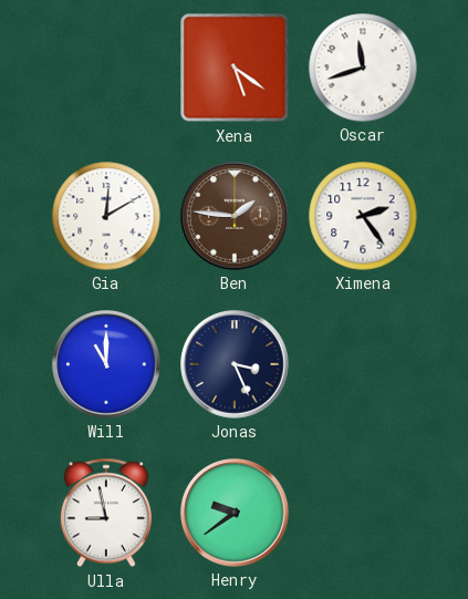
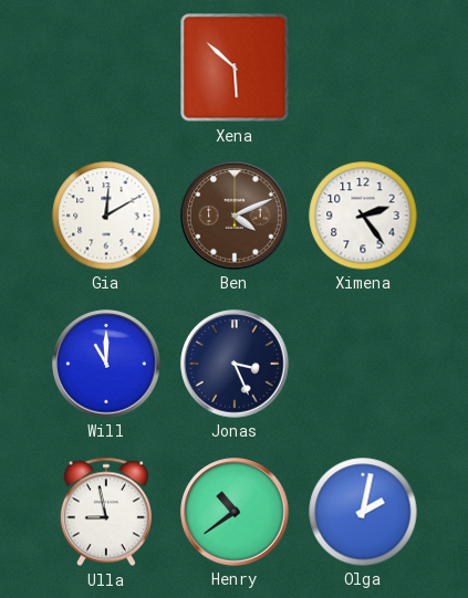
Xena: 5:21 -> 5:52 (235, 67)
Oscar: 11:42 -> none (363, 68)
Ben: 1:46 -> 4:11 (235, 216)
Henry: 9:39 -> 10:39 (235, 512)
Olga: none -> 2:02 (363, 512)
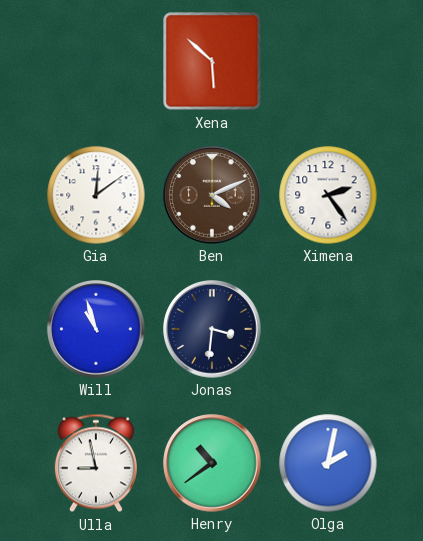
Gia: 12:10 -> 12:09 (96, 195)
Will: 11:00 -> 10:57 (96, 329)
Jonas: 3:26 -> 3:31 (212, 329)
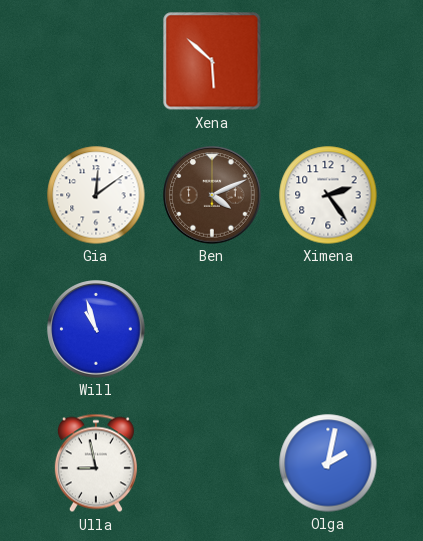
Jonas: 3:31 -> none (212, 329)
Henry: 10:39 -> none (212, 463)
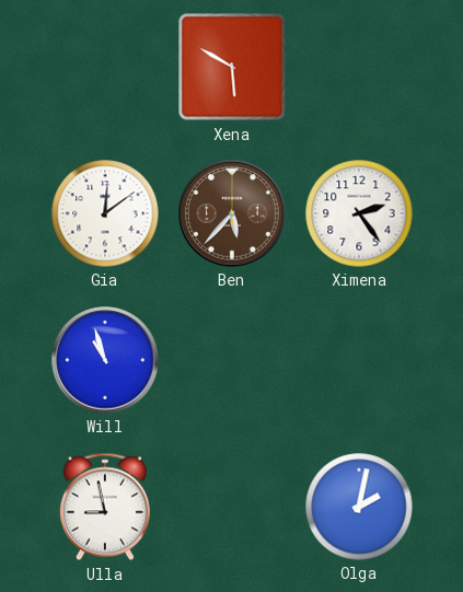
Xena: 5:52 -> 5:50 (232, 67)
Ben: 4:11 -> 5:37 (232, 213)
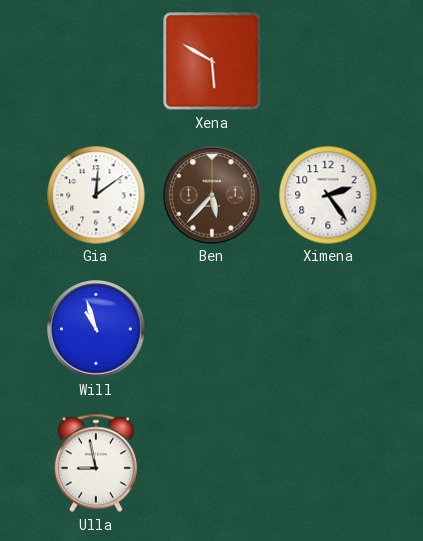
Olga: 2:02 -> none (359, 507)
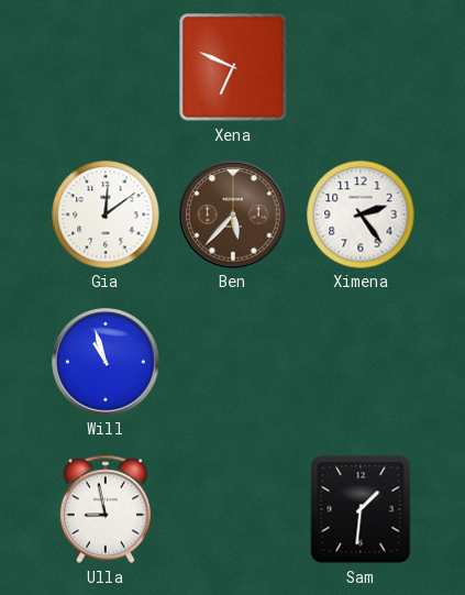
Xena: 5:50 -> 6:49 (233, 67)
Sam: none -> 1:31 (361, 509)
